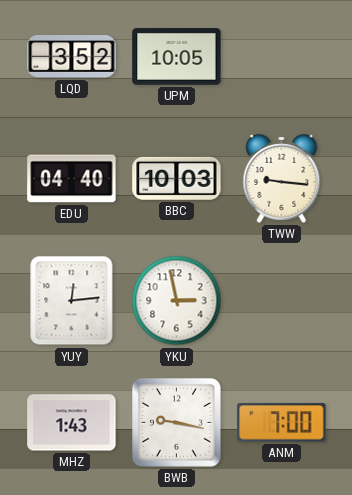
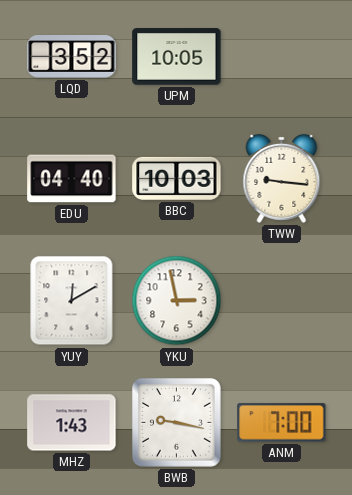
YUY: 12:14 -> 12:10 (72, 301)
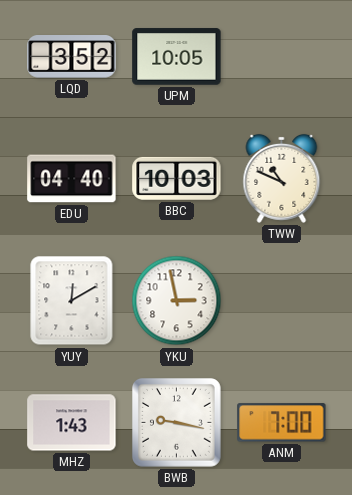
TWW: 9:16 -> 10:49 (282, 178)
